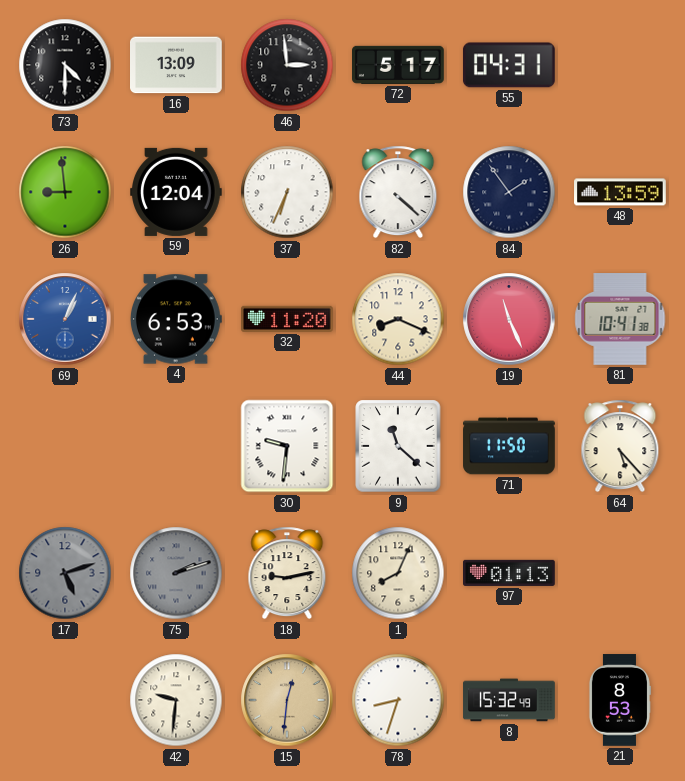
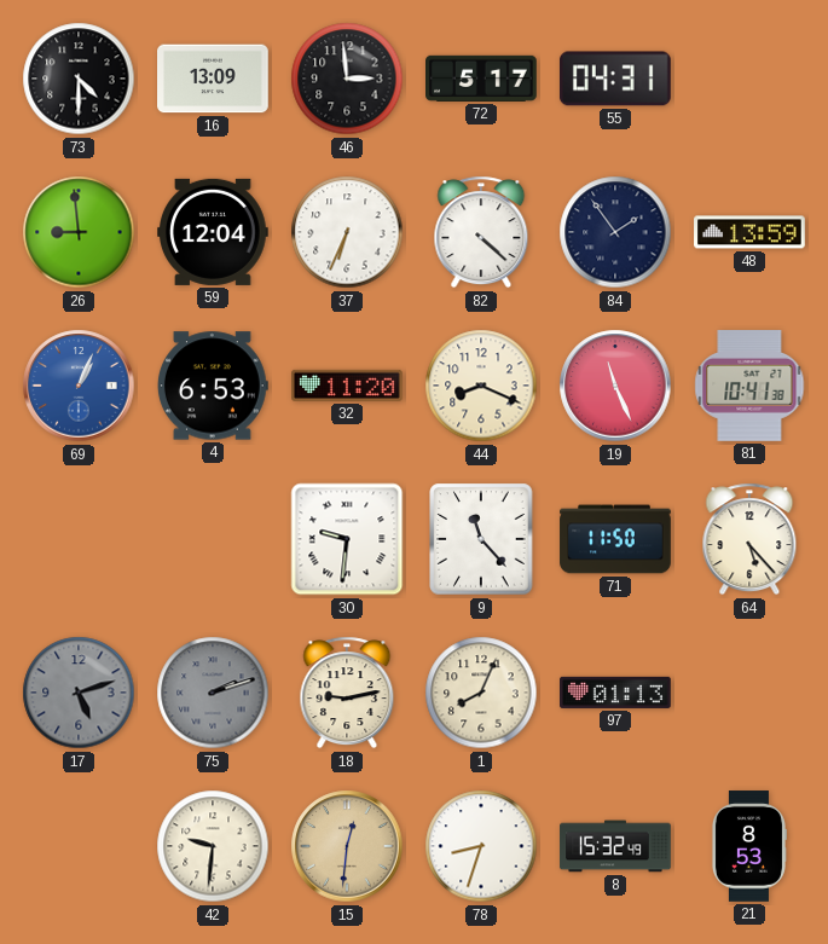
9: 11:22 -> 11:23 (481, 539)
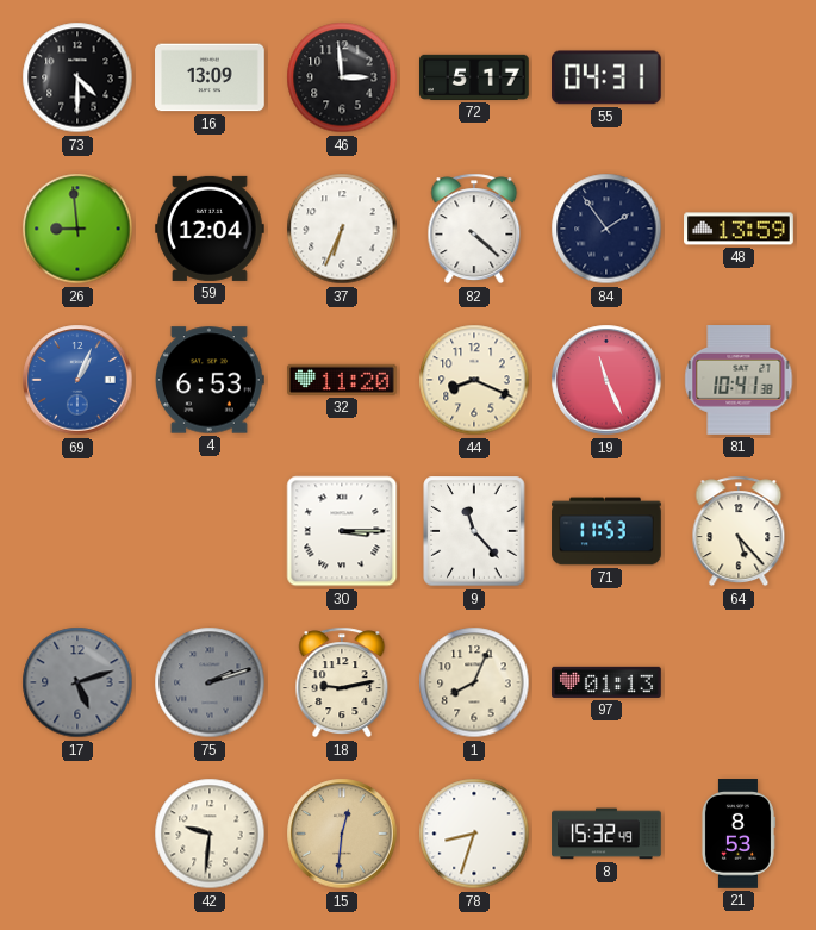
30: 9:31 -> 3:15 (342, 531)
71: 11:50 -> 11:53 (606, 531)
